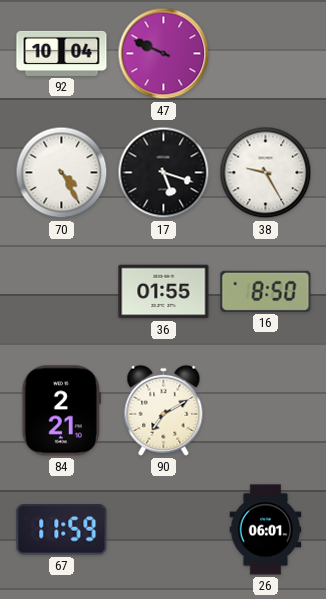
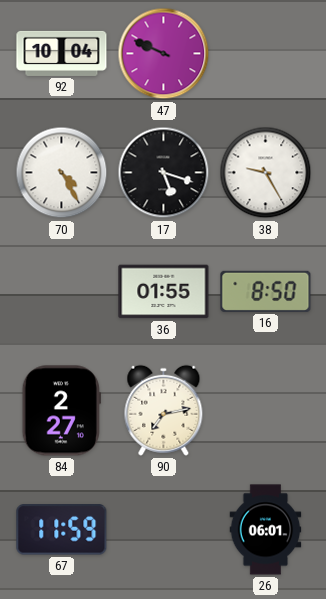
84: 2:21 -> 2:27 (61, 411)
90: 7:10 -> 7:13 (164, 410)
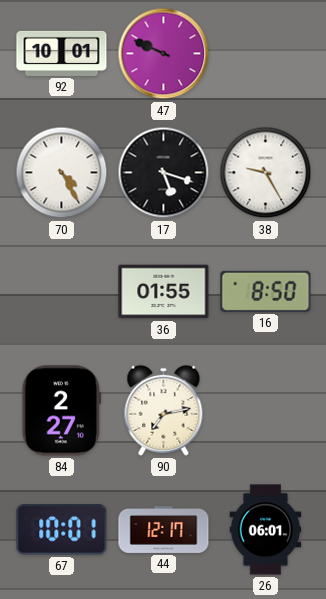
92: 10:04 -> 10:01 (62, 53)
67: 11:59 -> 10:01 (62, 530)
44: none -> 12:17 (164, 529)
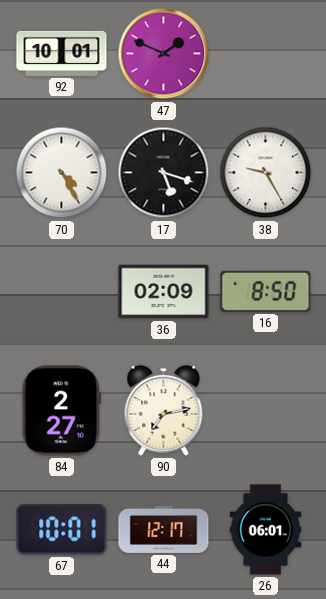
47: 9:49 -> 1:49 (164, 54)
36: 01:55 -> 02:09 (164, 292)
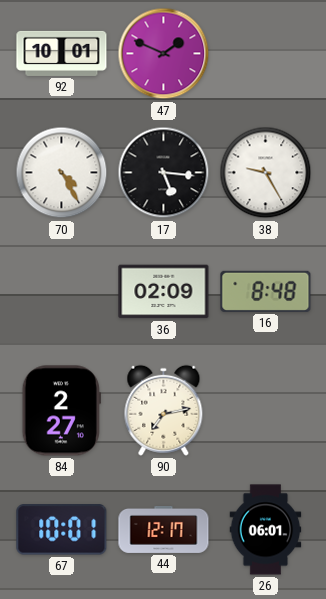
17: 5:18 -> 5:16 (164, 173)
16: 8:50 -> 8:48 (266, 291)
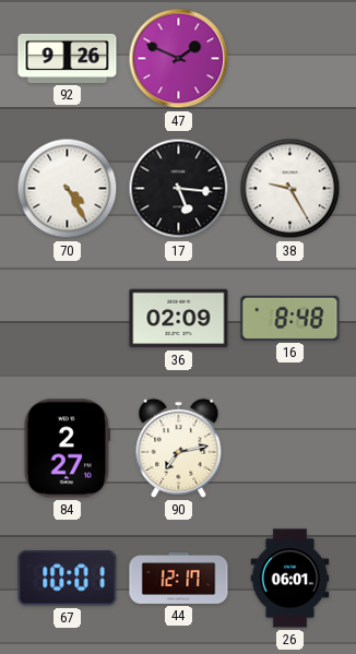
92: 10:01 -> 9:26 (68, 58)
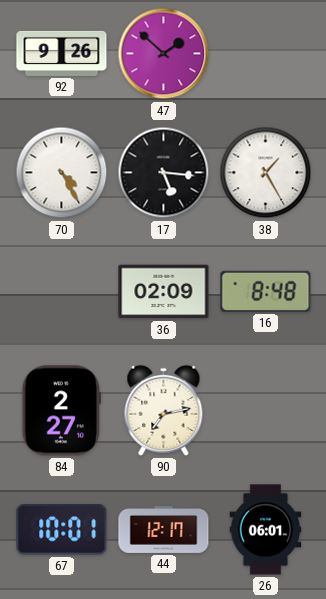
47: 1:49 -> 1:52 (164, 54)
38: 9:25 -> 1:25 (266, 173)
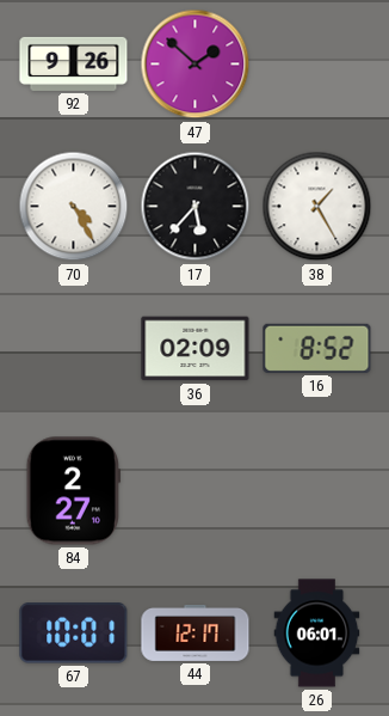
17: 5:16 -> 5:37 (196, 207)
16: 8:48 -> 8:52 (317, 348)
90: 7:13 -> none (164, 410)
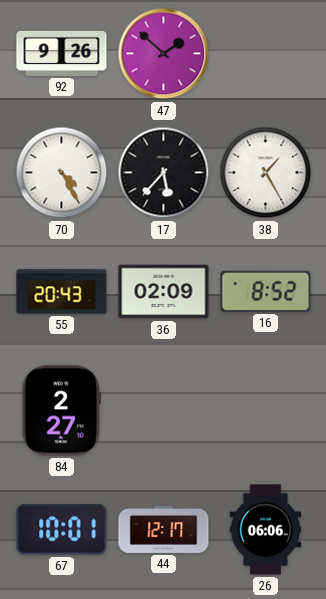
55: none -> 20:43 (62, 292)
26: 06:01 -> 06:06 (266, 530)
